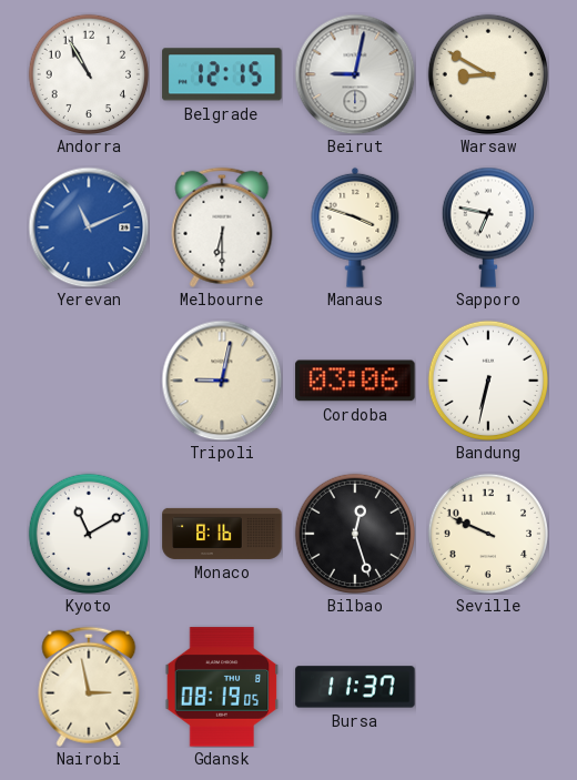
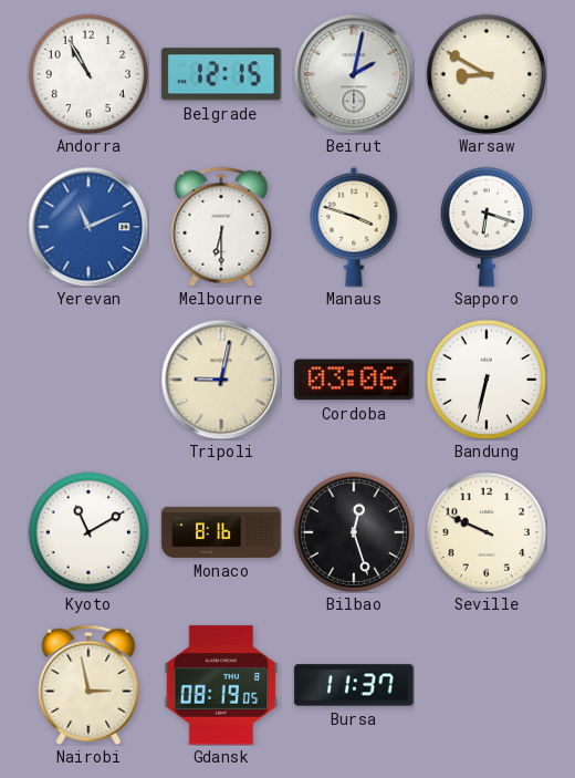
Beirut: 9:02 -> 2:02 (354, 74)
Sapporo: 6:47 -> 6:18 (487, 227)
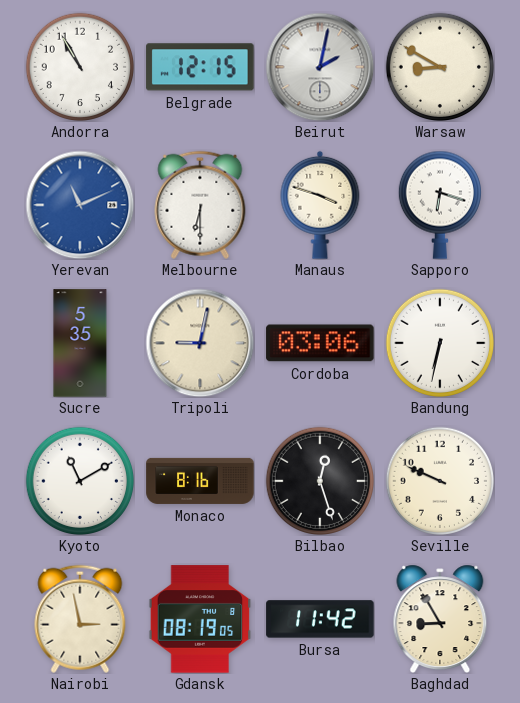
Sucre: none -> 5:35 (80, 343)
Bursa: 11:37 -> 11:42 (320, 619)
Baghdad: none -> 8:55 (440, 619)
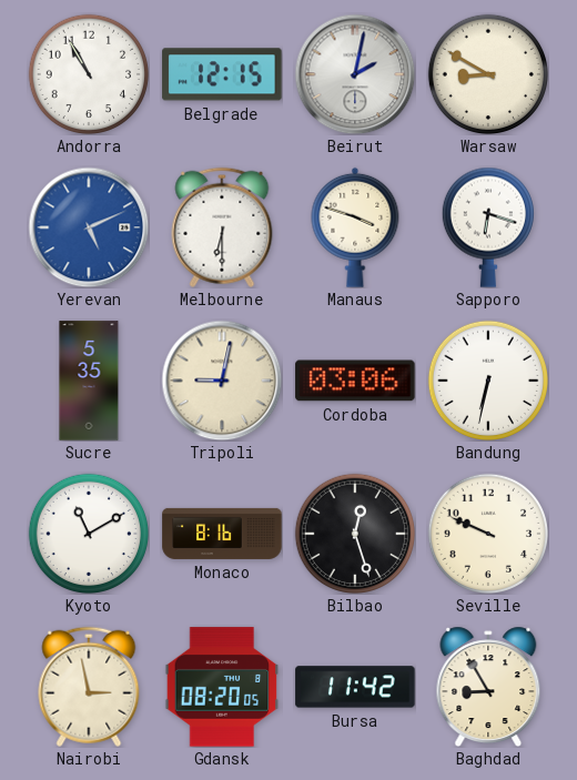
Yerevan: 11:11 -> 5:11 (89, 227)
Gdansk: 08:19 -> 08:20 (222, 687)
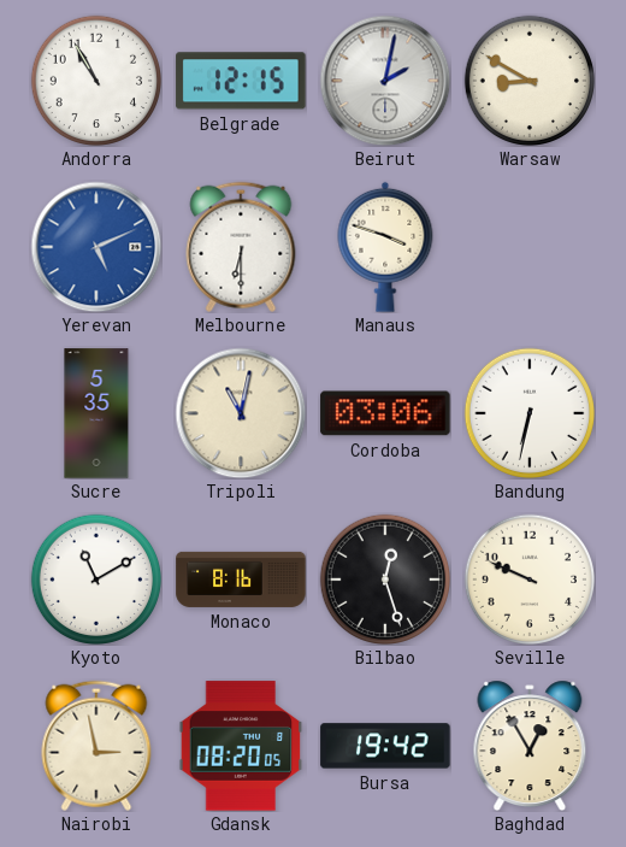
Sapporo: 6:18 -> none (488, 227)
Tripoli: 9:02 -> 11:02 (241, 413)
Bursa: 11:42 -> 19:42 (385, 746)
Baghdad: 8:55 -> 12:55 (530, 746)
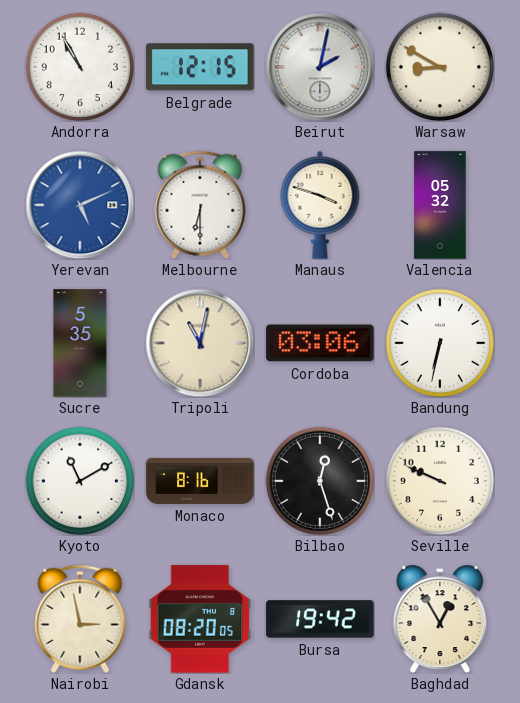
Valencia: none -> 05:32 (440, 205)
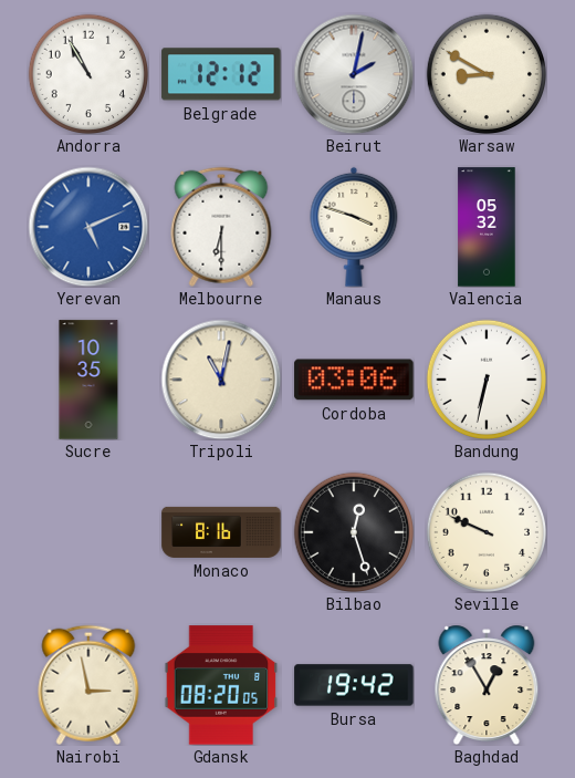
Belgrade: 12:15 -> 12:12 (221, 74)
Sucre: 5:35 -> 10:35 (88, 380)
Kyoto: 11:10 -> none (79, 480)
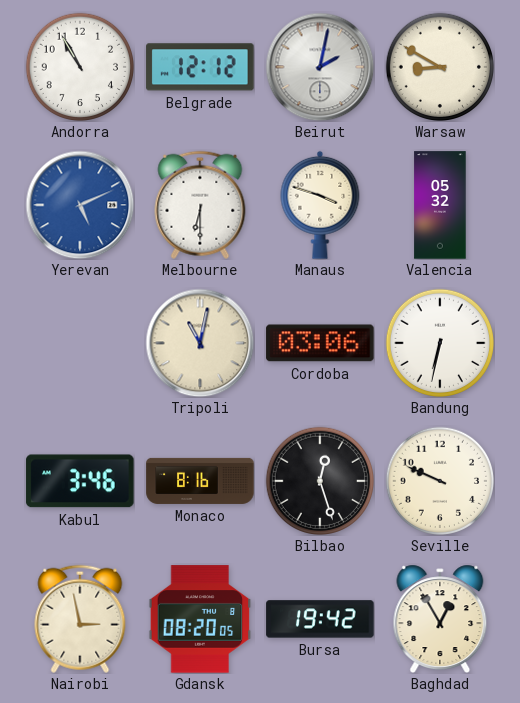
Sucre: 10:35 -> none (88, 380)
Kabul: none -> 3:46 (80, 481)
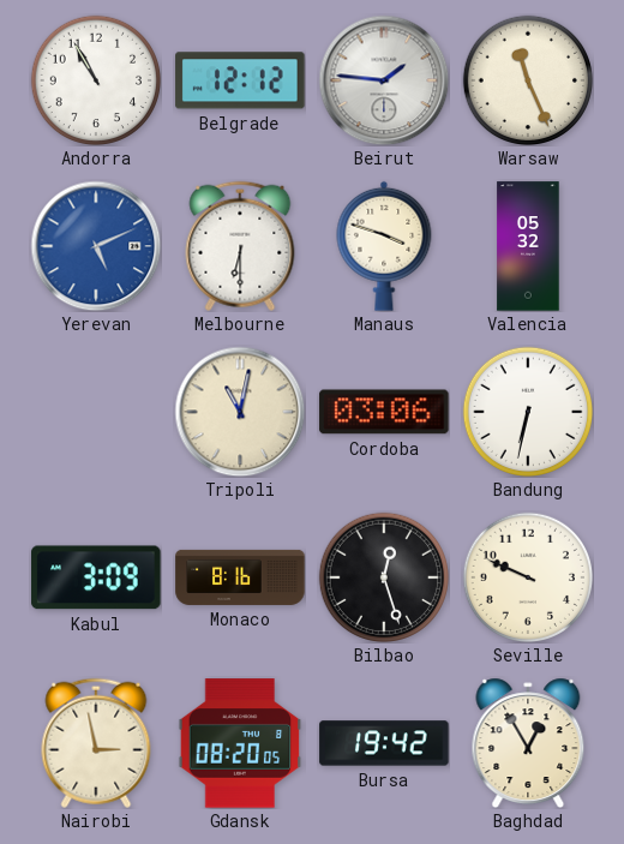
Beirut: 2:02 -> 1:46 (384, 80)
Warsaw: 8:50 -> 11:26 (527, 79)
Kabul: 3:46 -> 3:09 (96, 577)
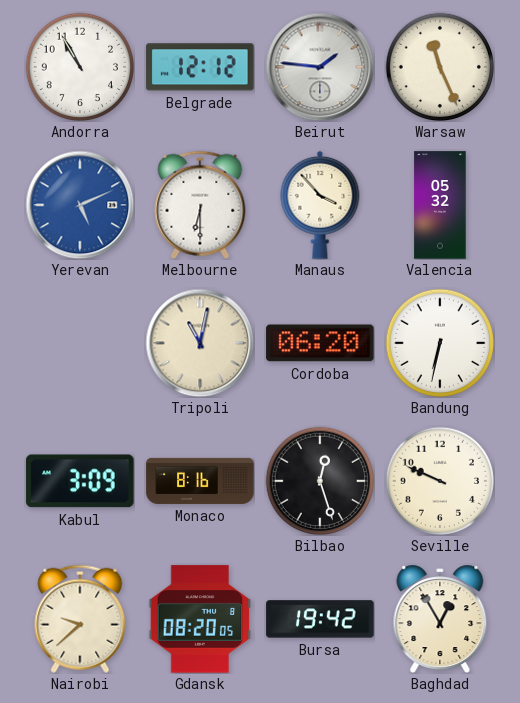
Manaus: 3:48 -> 3:53 (320, 205)
Cordoba: 03:06 -> 06:20 (320, 343)
Nairobi: 2:58 -> 9:38 (80, 619)
